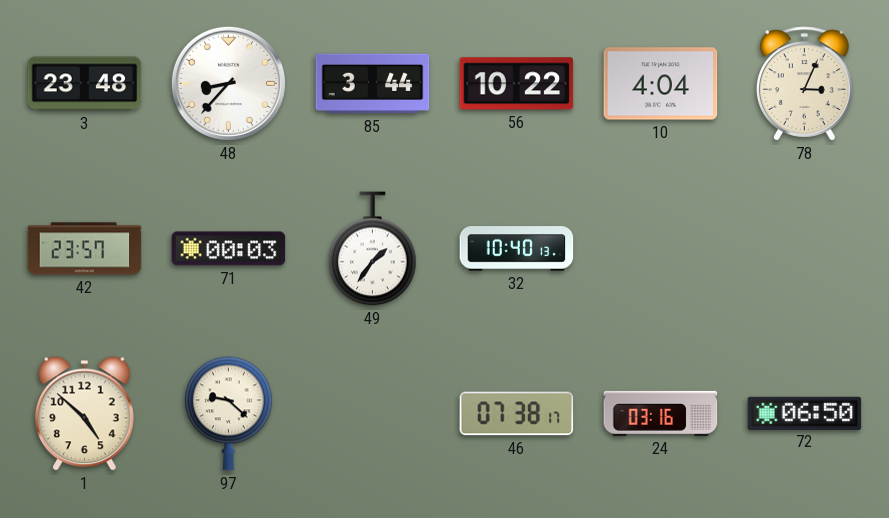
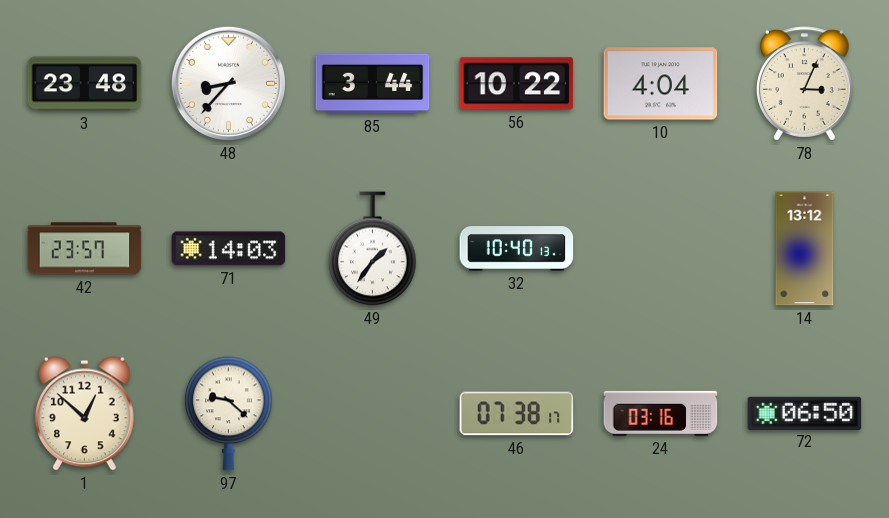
71: 00:03 -> 14:03 (229, 249)
14: none -> 13:12 (805, 249)
1: 4:52 -> 12:52 (85, 414)
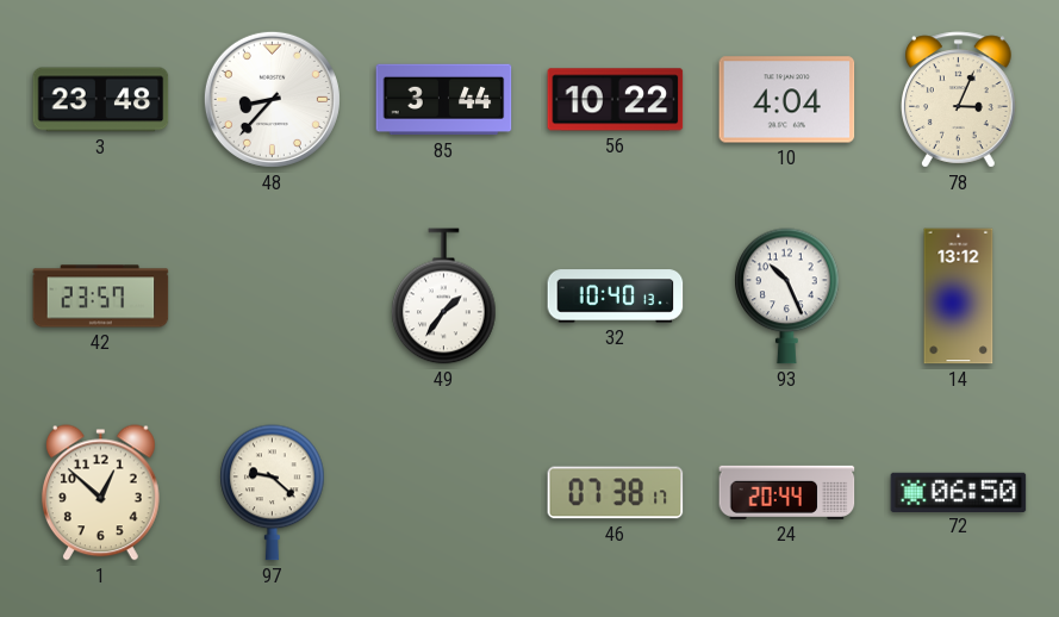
71: 14:03 -> none (229, 249)
93: none -> 10:26 (787, 297)
24: 03:16 -> 20:44 (787, 492)
